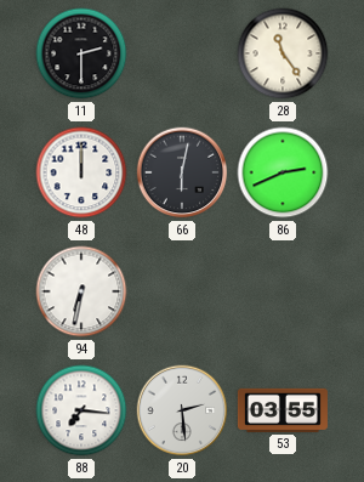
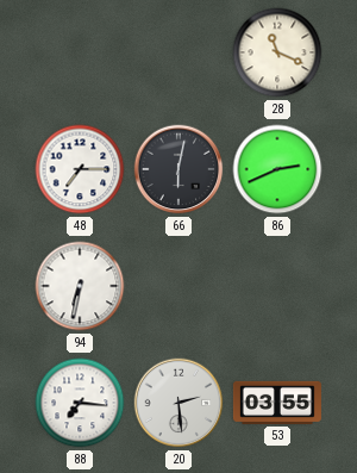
11: 2:30 -> none (81, 53)
28: 11:24 -> 11:19 (277, 52)
48: 12:00 -> 7:15 (80, 169)
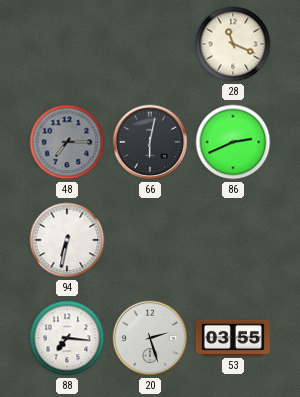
48 dial: white -> grey (67, 142)
20: 2:29 -> 2:27 (150, 338)
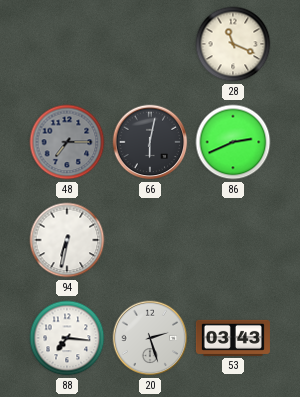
53: 03:55 -> 03:43 (233, 338)
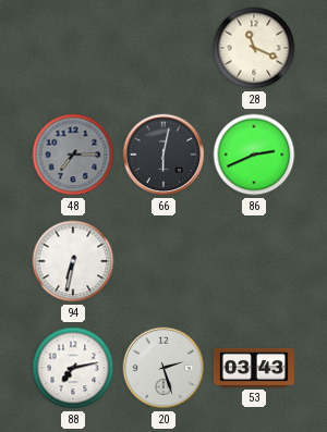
88: 7:16 -> 7:13 (73, 368)
